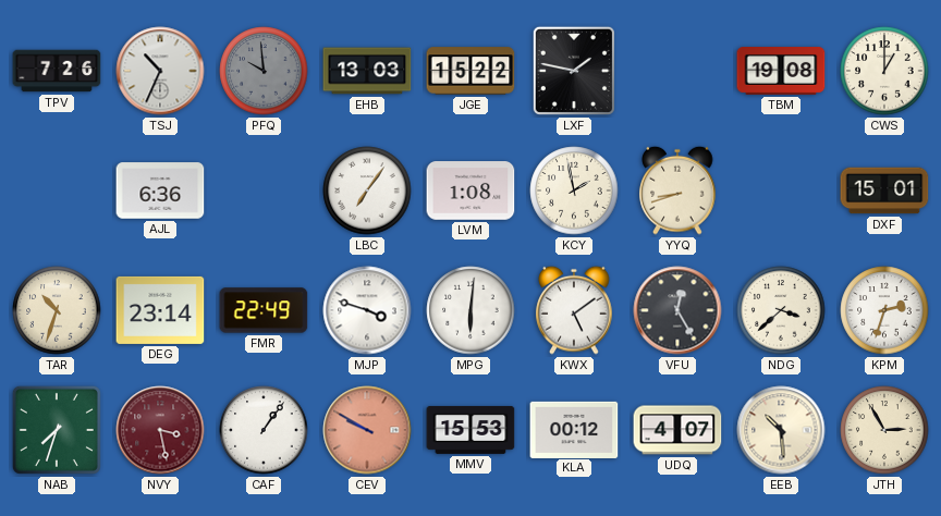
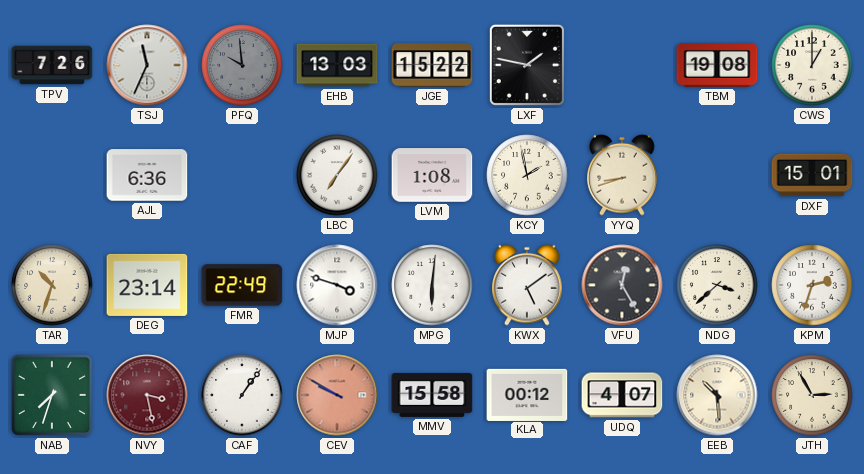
TSJ: 10:34 -> 11:34 (147, 65)
MMV: 15:53 -> 15:58 (432, 395)
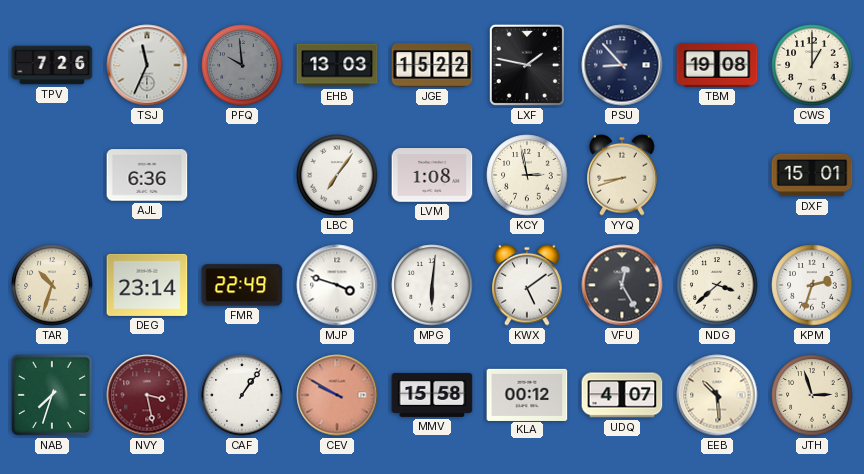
PSU: none -> 8:53 (622, 65)
KCY: 1:58 -> 2:58 (527, 175)
JTH: 2:55 -> 2:57 (812, 395)
